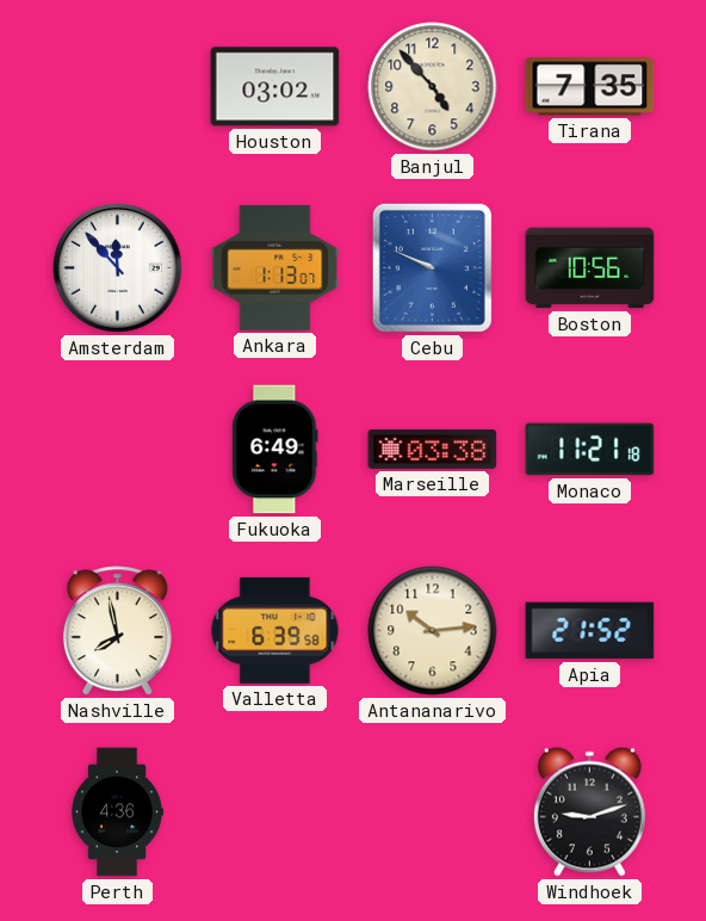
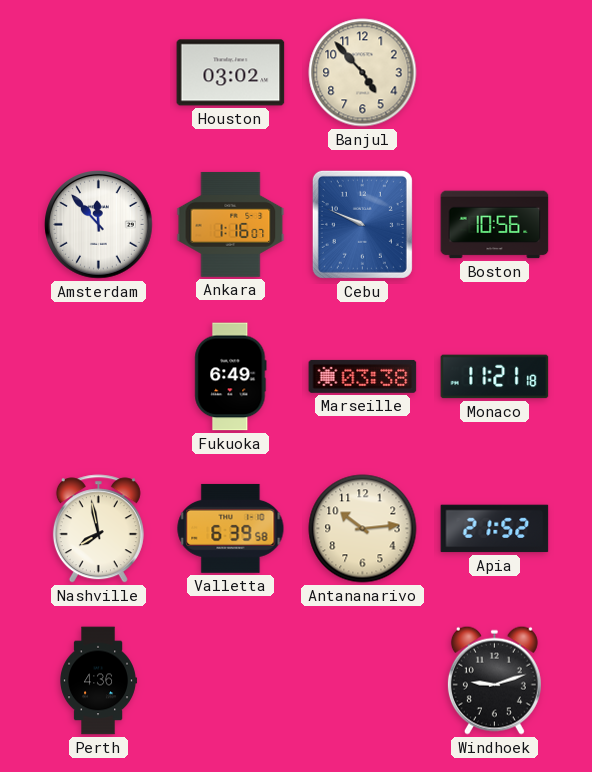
Tirana: 7:35 -> none (590, 87)
Ankara: 1:13 -> 1:16 (231, 224)
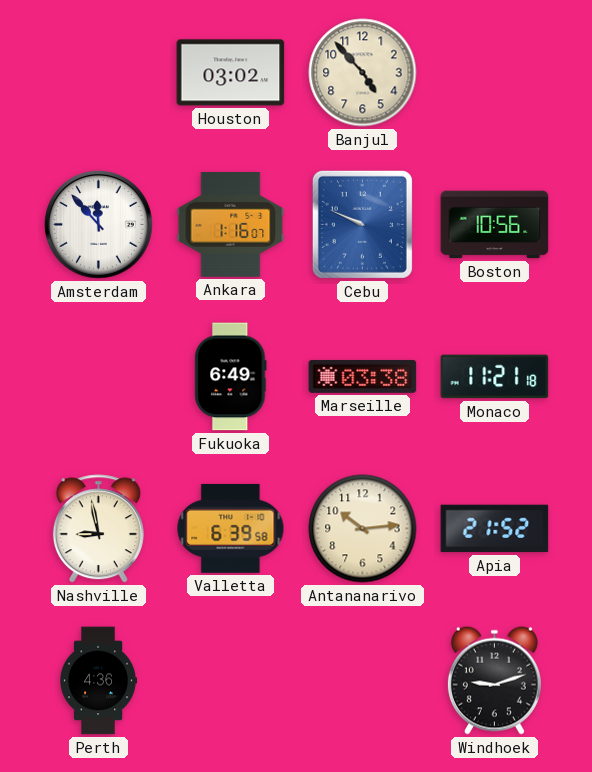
Nashville: 7:58 -> 8:58 (98, 529)
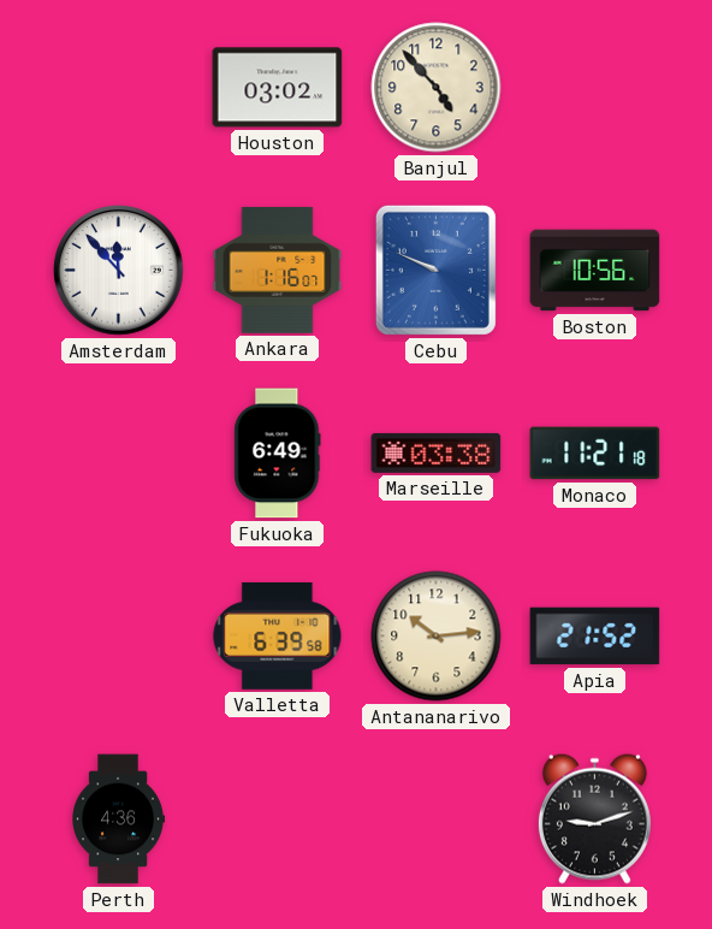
Nashville: 8:58 -> none (98, 529)
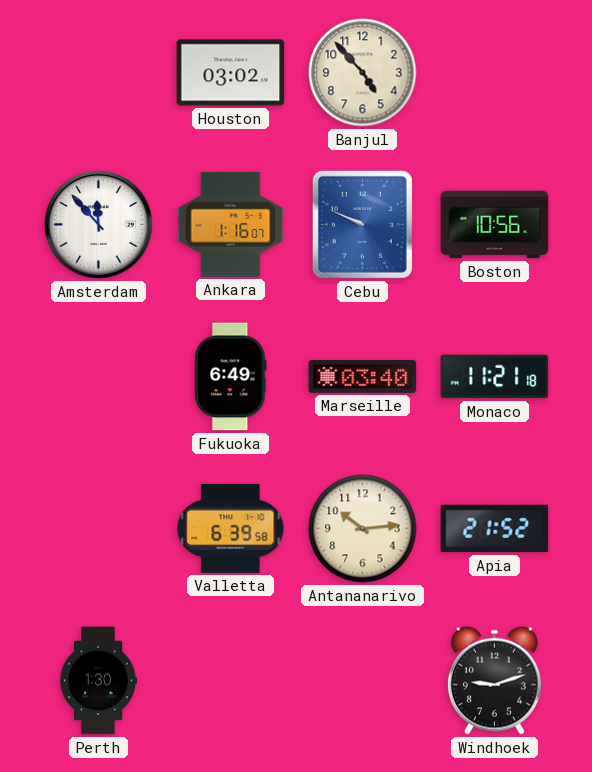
Marseille: 03:38 -> 03:40 (363, 376)
Perth: 4:36 -> 1:30 (98, 681)
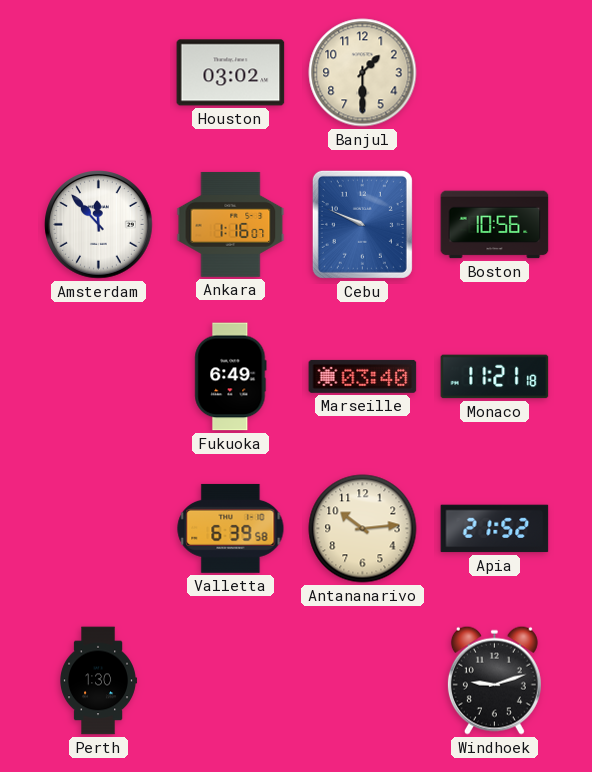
Banjul: 4:53 -> 1:30 (363, 73)
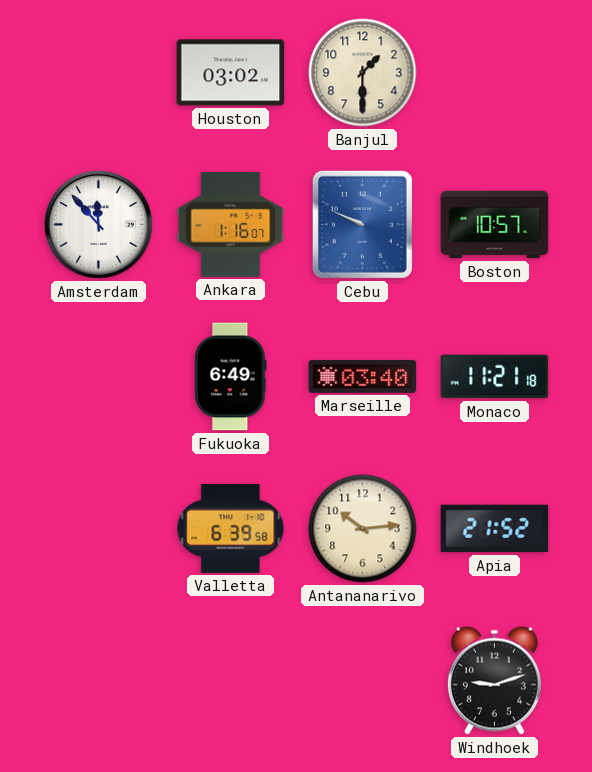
Boston: 10:56 -> 10:57 (495, 225)
Perth: 1:30 -> none (98, 681)
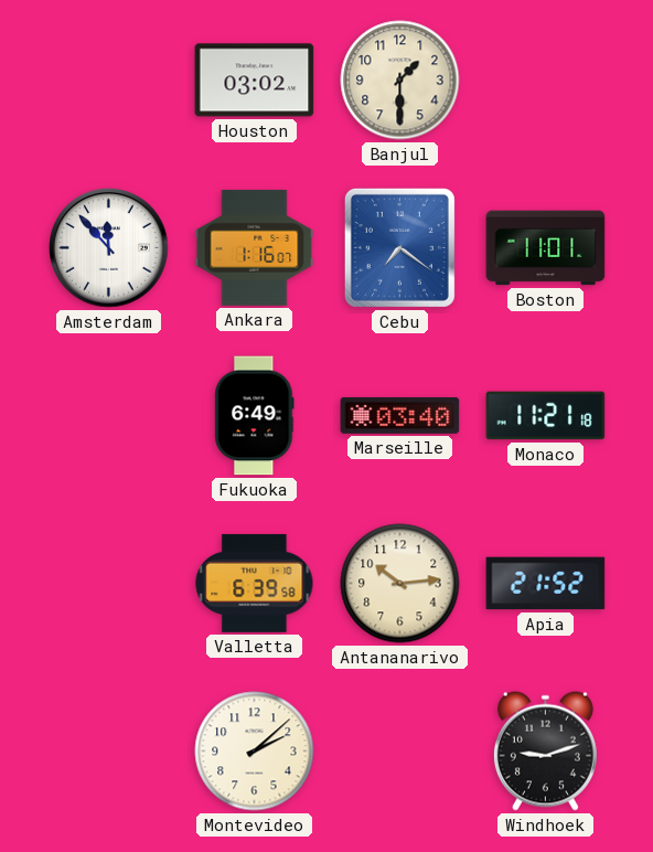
Cebu: 9:49 -> 7:21 (399, 247)
Boston: 10:57 -> 11:01 (546, 248)
Montevideo: none -> 2:08 (255, 752)
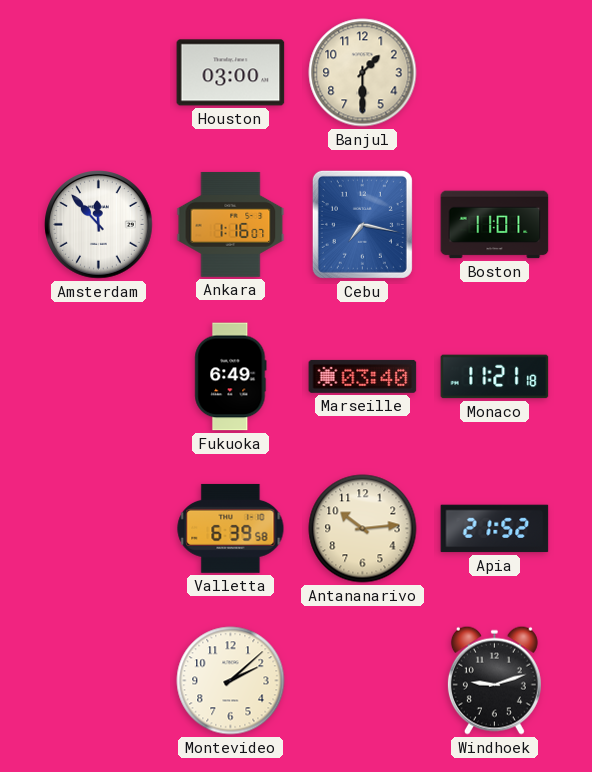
Houston: 03:02 -> 03:00 (231, 73)
Cebu: 7:21 -> 7:17 (362, 224)
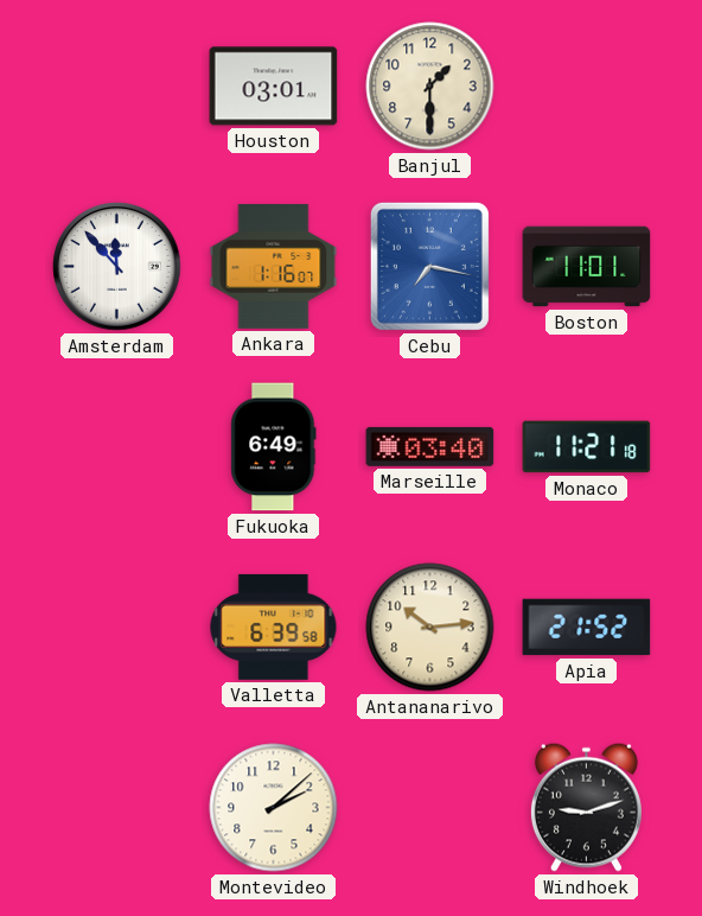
Houston: 03:00 -> 03:01 (274, 87)
